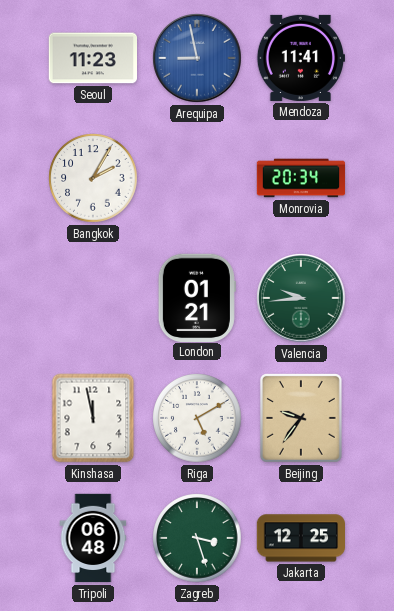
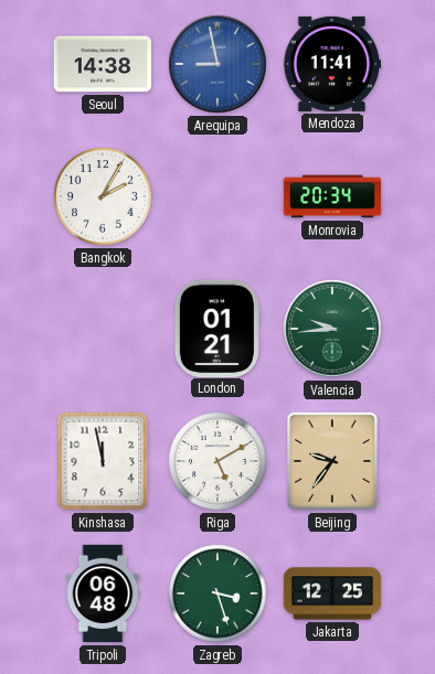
Seoul: 11:23 -> 14:38 (102, 64)
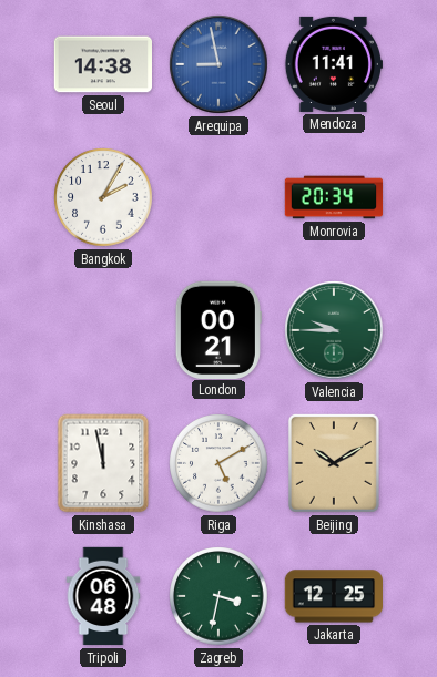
London: 01:21 -> 00:21 (218, 329)
Valencia: 9:44 -> 9:45 (334, 330)
Beijing: 9:36 -> 10:10 (334, 463)
Zagreb: 3:27 -> 3:32 (218, 596)
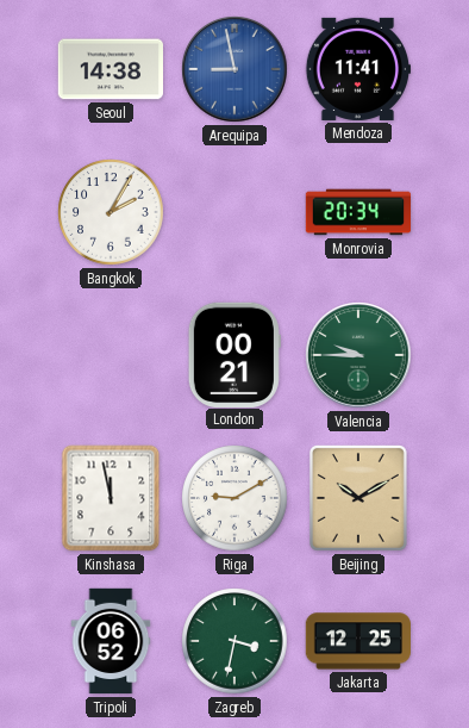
Riga: 5:10 -> 9:10 (234, 498)
Tripoli: 06:48 -> 06:52 (111, 641)
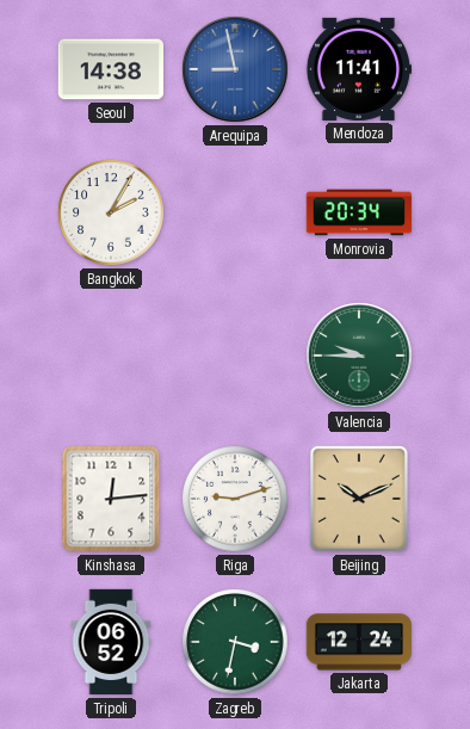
London: 00:21 -> none (234, 354)
Kinshasa: 11:58 -> 12:14 (111, 499)
Riga: 9:10 -> 9:12 (235, 499)
Beijing: 10:10 -> 10:11 (359, 499)
Jakarta: 12:25 -> 12:24 (358, 642)
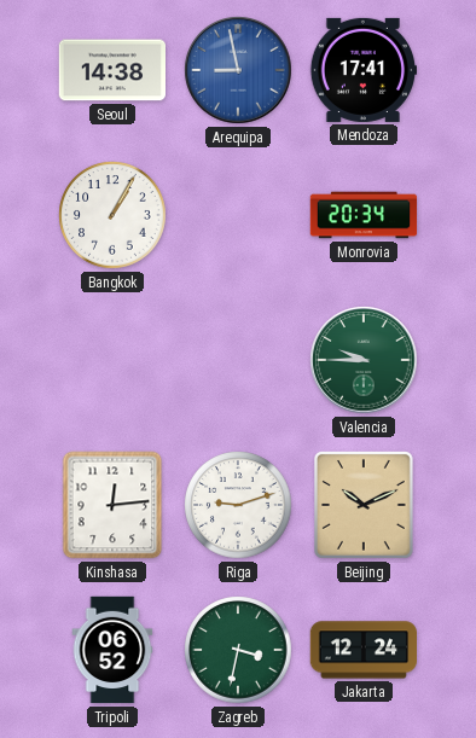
Mendoza: 11:41 -> 17:41 (362, 70)
Bangkok: 2:05 -> 1:05 (112, 215)
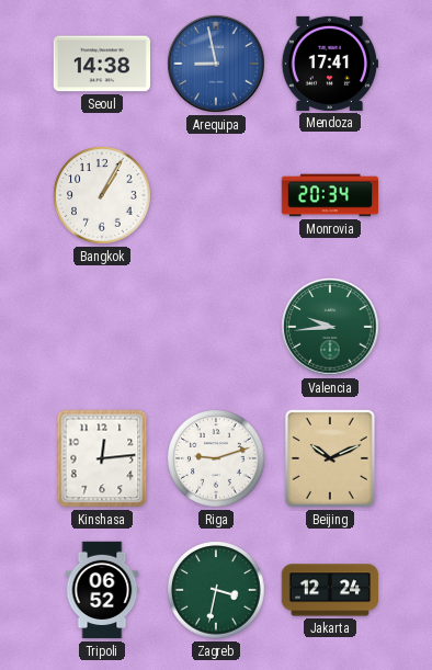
Valencia: 9:45 -> 9:44 (330, 327)
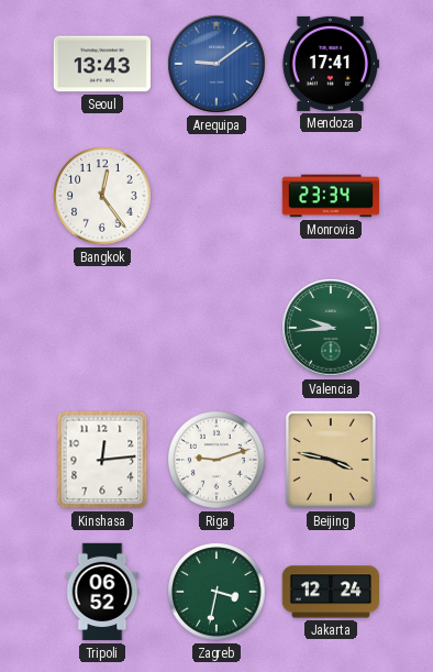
Seoul: 14:38 -> 13:43 (101, 64)
Arequipa: 8:58 -> 9:09 (216, 64)
Bangkok: 1:05 -> 12:24 (102, 196)
Monrovia: 20:34 -> 23:34 (331, 196)
Beijing: 10:11 -> 3:47 (331, 460)
